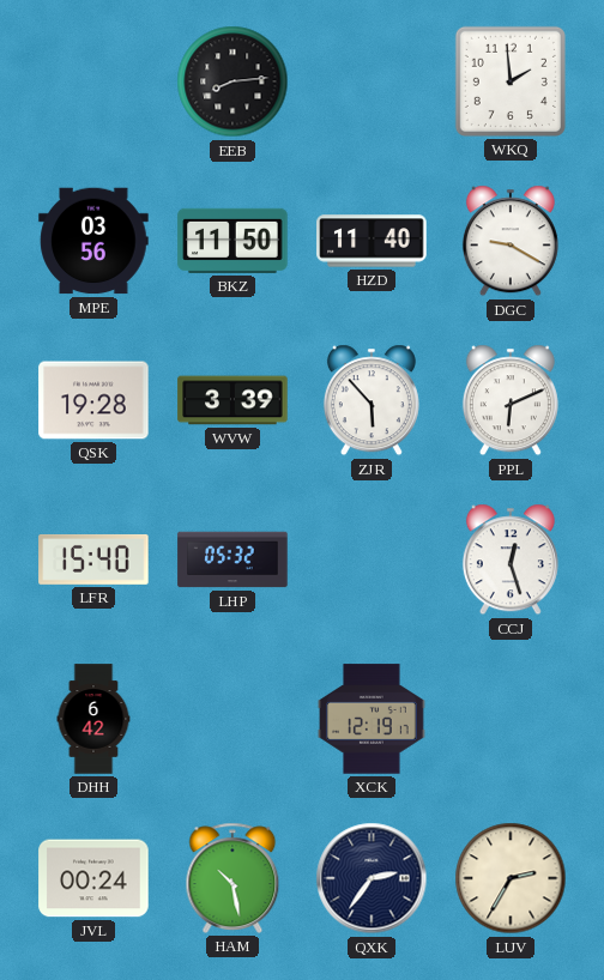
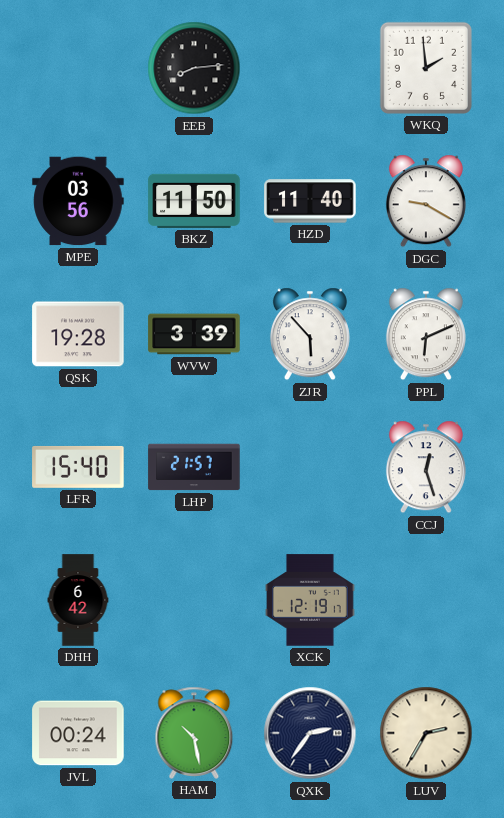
LHP: 05:32 -> 21:57 (194, 467)
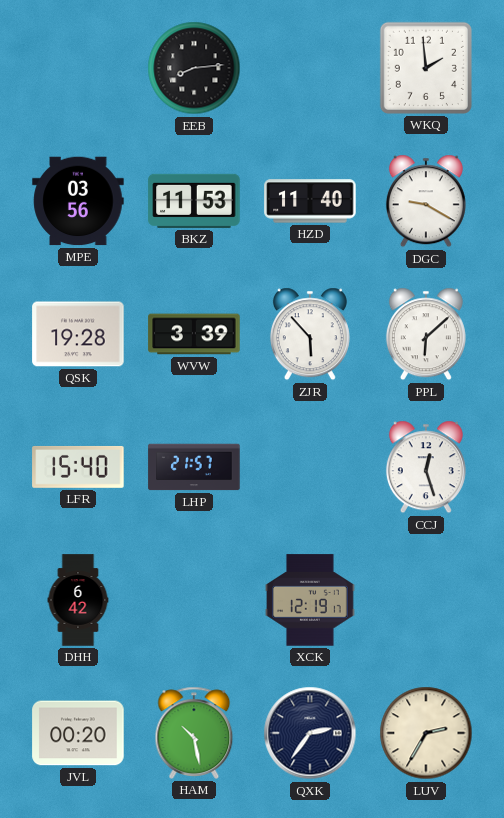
BKZ: 11:50 -> 11:53 (194, 201)
PPL: 6:11 -> 6:08 (426, 334)
JVL: 00:24 -> 00:20 (78, 733)
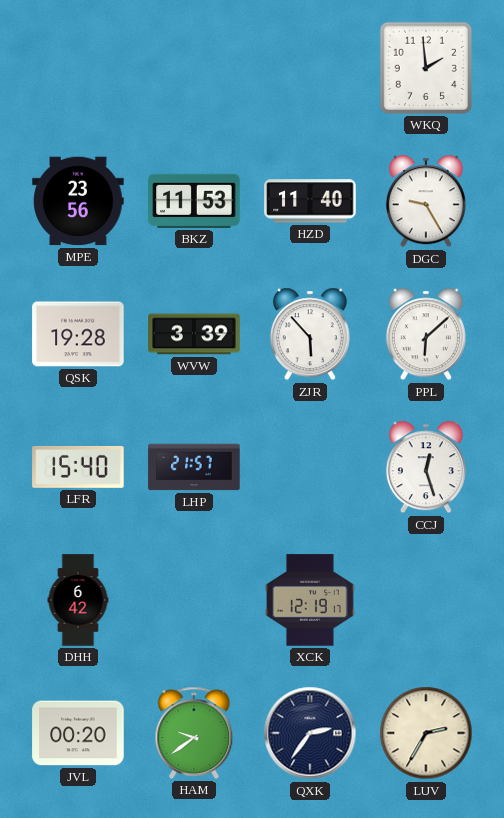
EEB: 8:14 -> none (194, 68)
MPE: 03:56 -> 23:56 (78, 201)
DGC: 9:20 -> 9:25 (426, 201)
HAM: 10:28 -> 9:39 (194, 733)
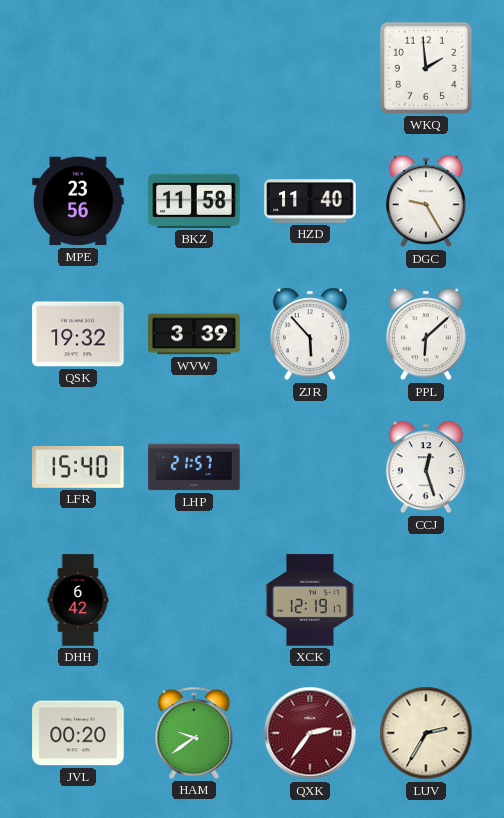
BKZ: 11:53 -> 11:58 (194, 201)
QSK: 19:28 -> 19:32 (78, 334)
QXK dial: navy -> burgundy (310, 733)
